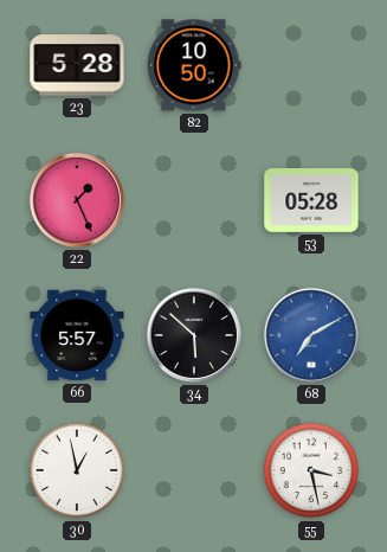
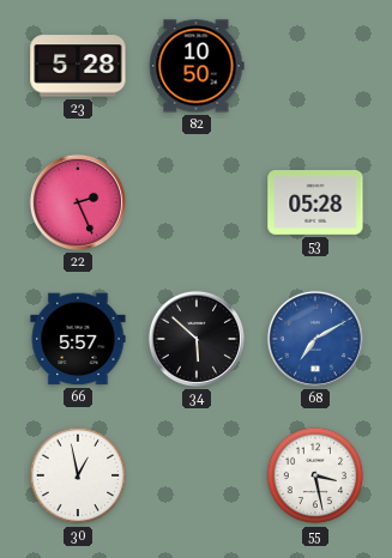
22: 1:26 -> 2:26 (78, 202)
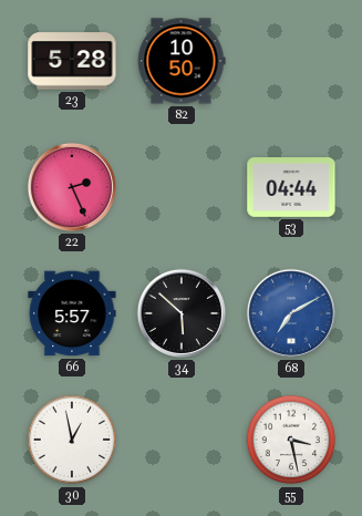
53: 05:28 -> 04:44 (291, 187)
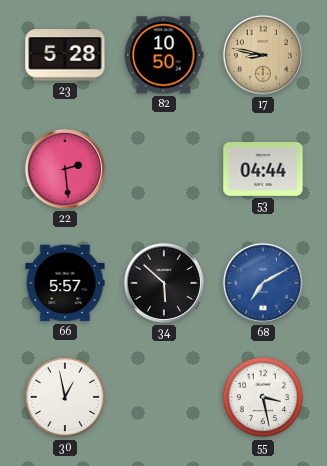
17: none -> 8:47 (263, 55)
22: 2:26 -> 2:29 (65, 169)
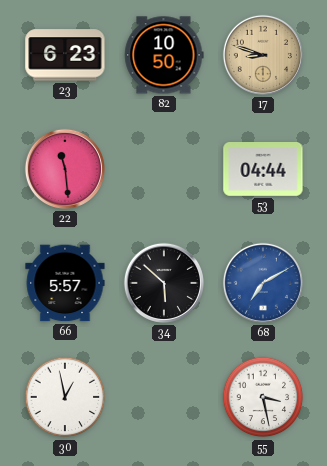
23: 5:28 -> 6:23 (65, 55)
17: 8:47 -> 8:48 (263, 55)
22: 2:29 -> 11:29 (65, 169)
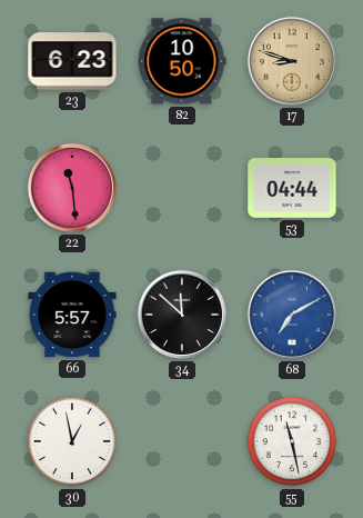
34: 5:52 -> 11:52 (182, 315)
55: 3:28 -> 11:28 (292, 441)
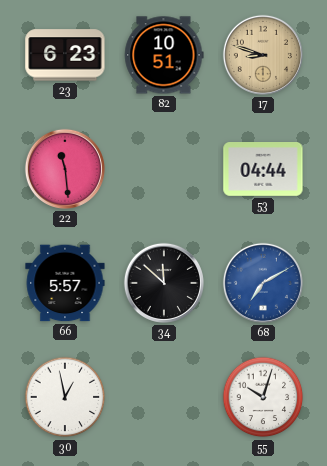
82: 10:50 -> 10:51 (164, 55)
55: 11:28 -> 10:03 (263, 397)
